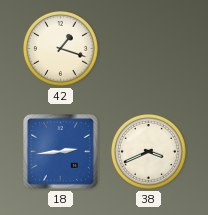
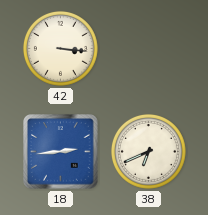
42: 1:18 -> 3:16 (60, 48)
38: 3:41 -> 6:41 (148, 151)
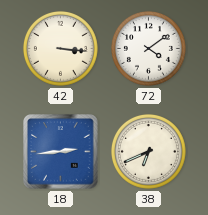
72: none -> 4:09 (148, 48)
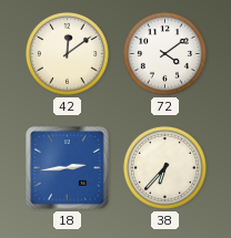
42: 3:16 -> 12:09 (67, 53)
38: 6:41 -> 6:37 (164, 167)
